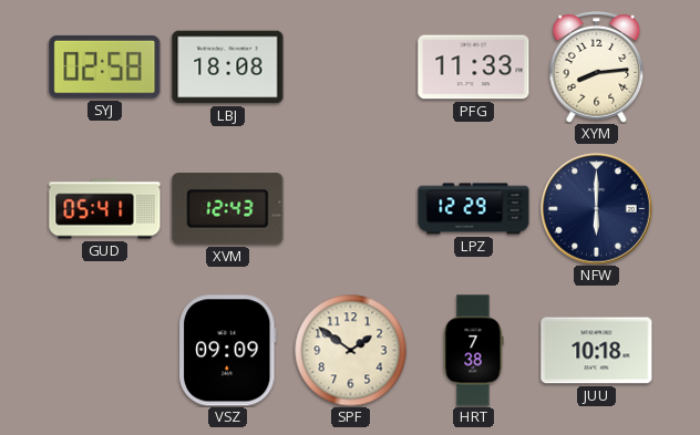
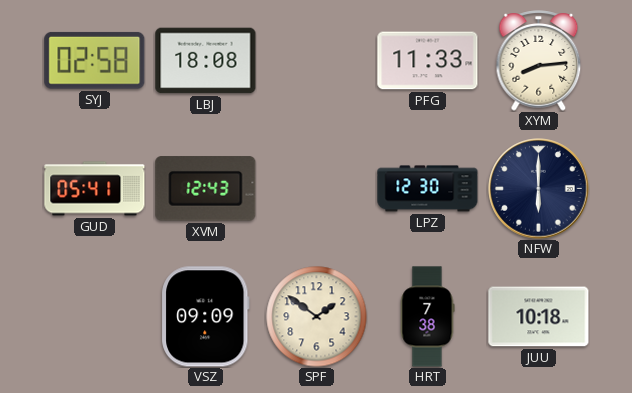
LPZ: 12:29 -> 12:30 (428, 189)
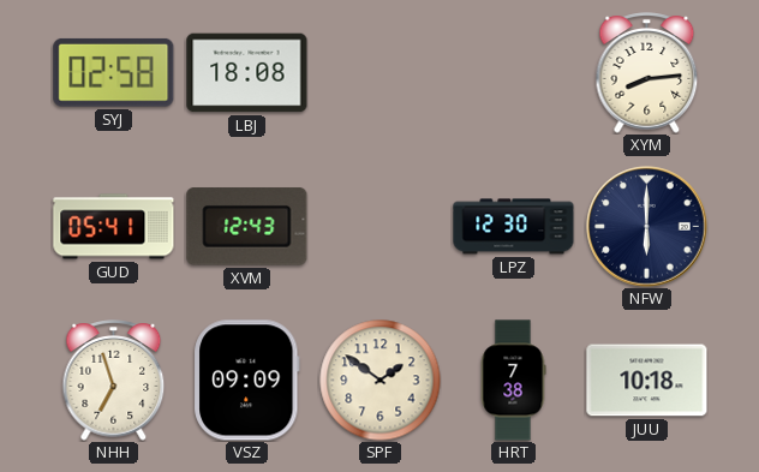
PFG: 11:33 -> none (428, 61)
NHH: none -> 6:57 (114, 381)
